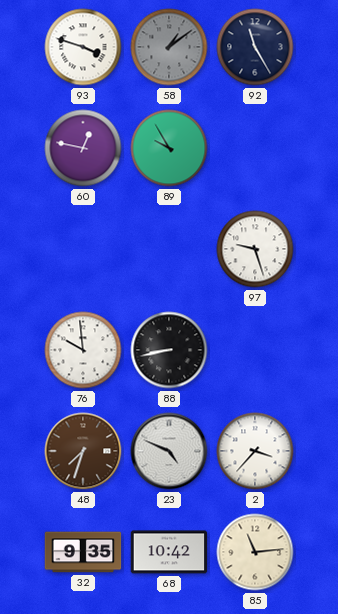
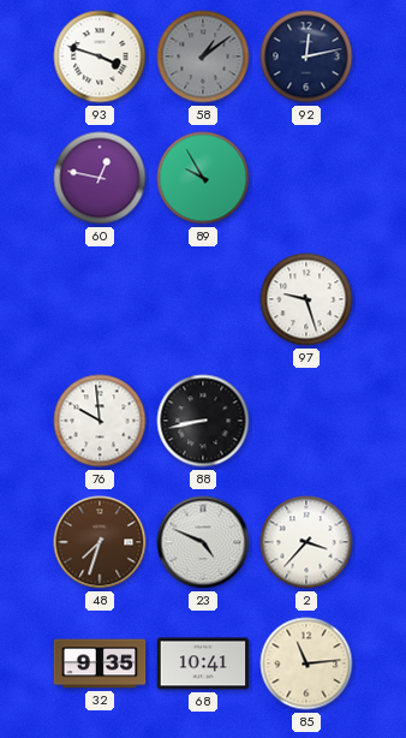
92: 11:25 -> 12:13 (306, 56)
68: 10:42 -> 10:41 (203, 663)
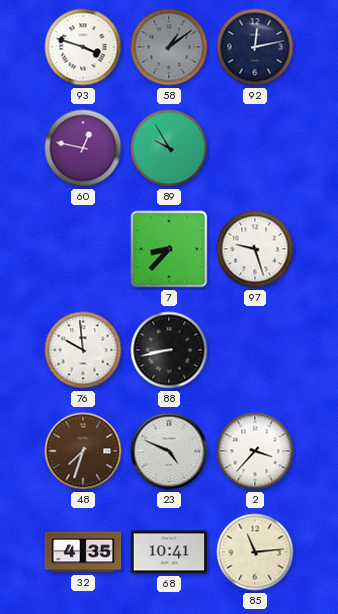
7: none -> 8:37 (169, 249)
32: 9:35 -> 4:35 (83, 552)
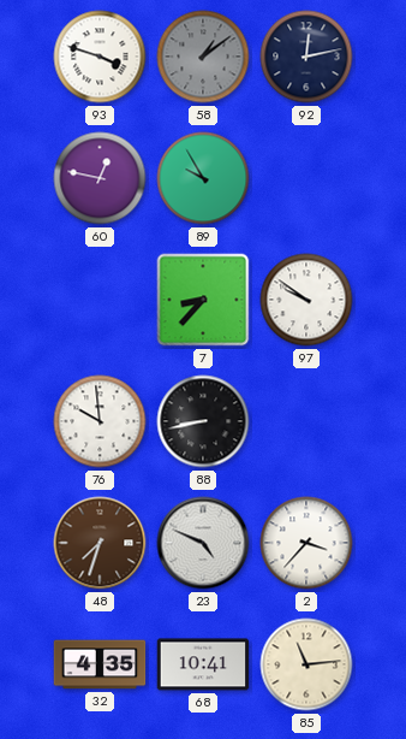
97: 9:27 -> 9:51 (306, 300)
